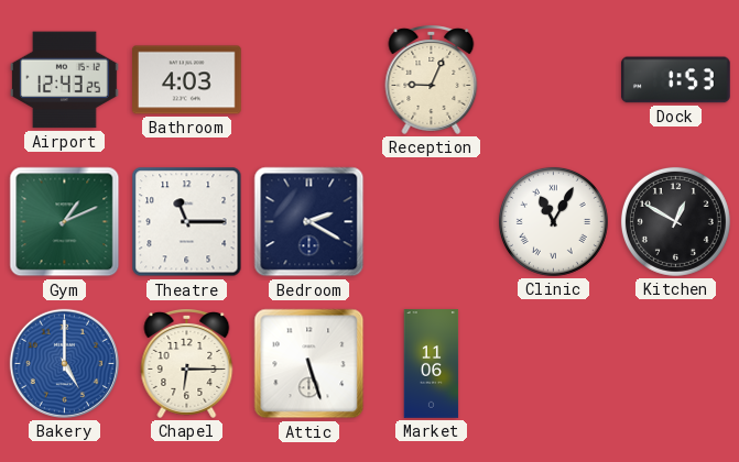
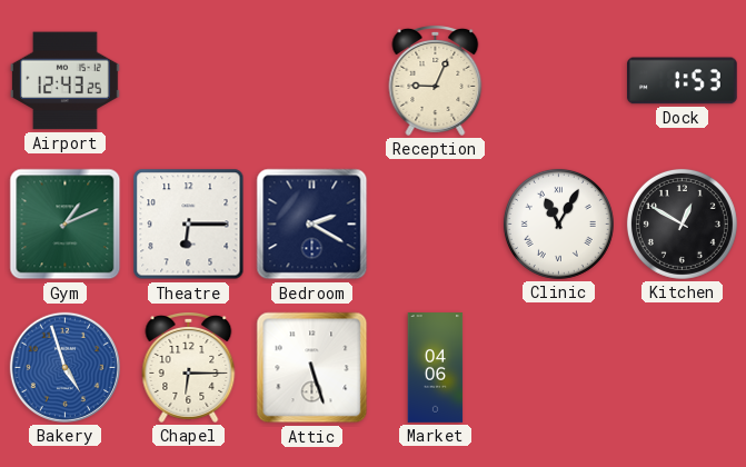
Bathroom: 4:03 -> none (187, 80)
Theatre: 11:15 -> 6:15 (189, 225)
Bakery: 5:00 -> 4:57 (64, 367)
Market: 11:06 -> 04:06 (436, 368)
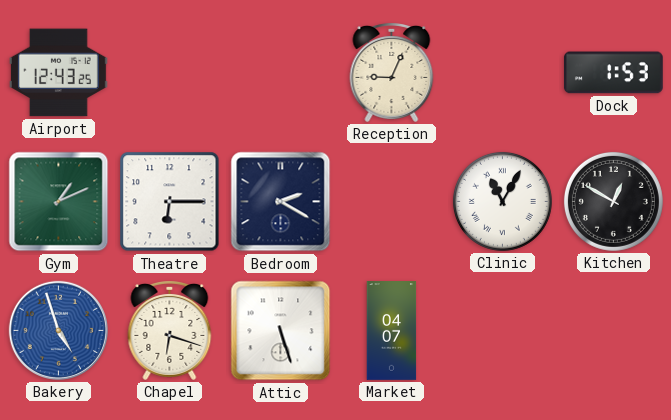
Chapel: 6:15 -> 6:18 (170, 331)
Market: 04:06 -> 04:07 (392, 331)
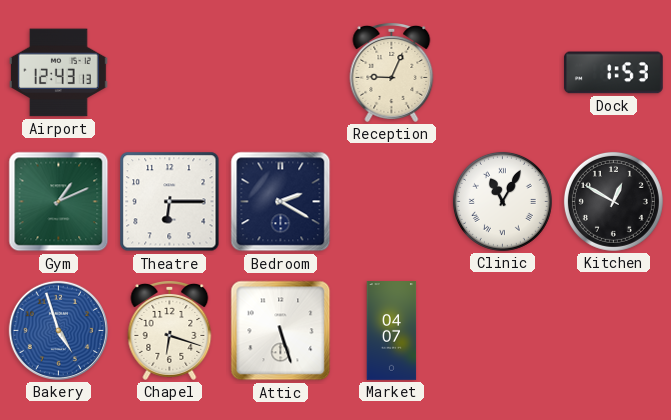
Airport: 12:43:25 -> 12:43:13 (59, 73)
